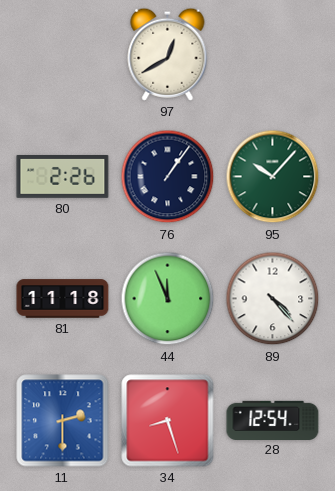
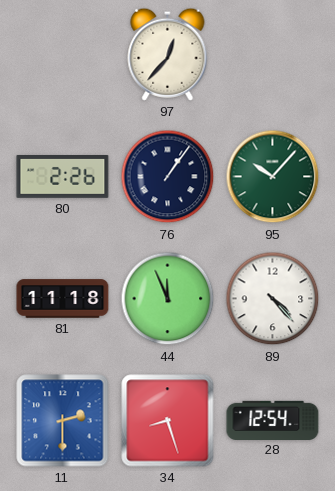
97: 12:40 -> 12:37 (168, 54)
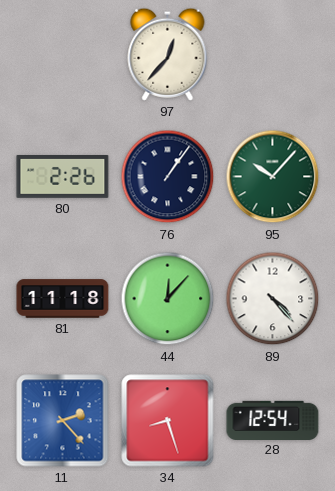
44: 11:56 -> 12:07 (168, 299)
11: 2:30 -> 2:23 (63, 421)
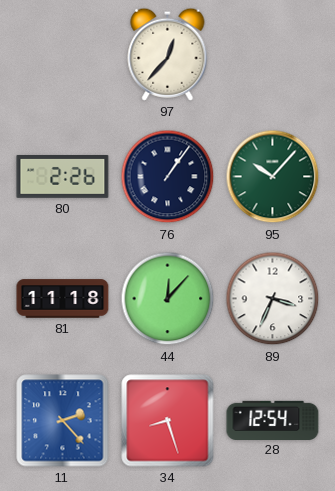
89: 4:23 -> 3:34 (273, 299)
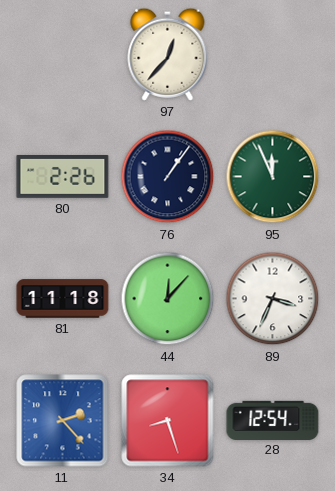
95: 10:07 -> 11:56 (273, 177)
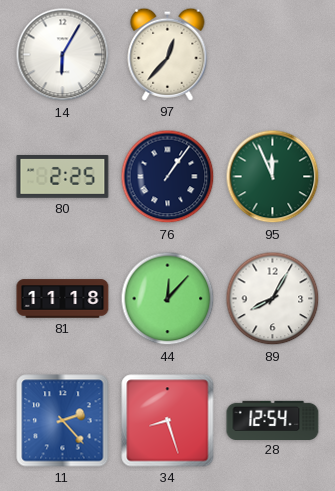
14: none -> 6:05 (63, 55)
80: 2:26 -> 2:25 (63, 177)
89: 3:34 -> 8:05 (273, 299)
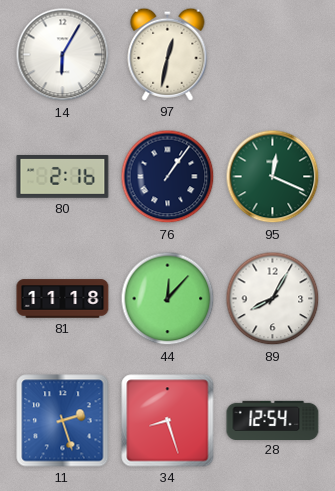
97: 12:37 -> 12:32 (168, 54)
80: 2:25 -> 2:16 (63, 177)
95: 11:56 -> 12:19 (273, 177)
11: 2:23 -> 2:27 (63, 421)
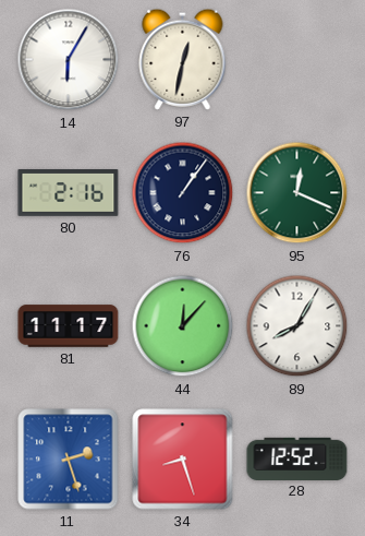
81: 11:18 -> 11:17 (69, 326)
28: 12:54 -> 12:52 (297, 458)
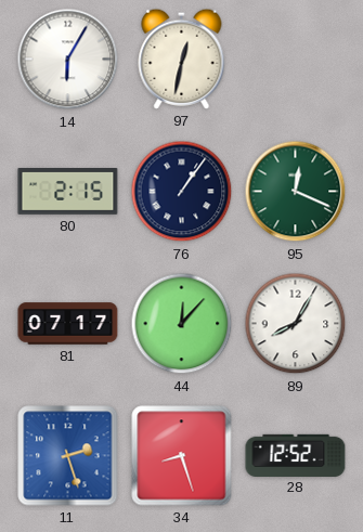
80: 2:16 -> 2:15 (68, 192)
81: 11:17 -> 07:17 (68, 324)
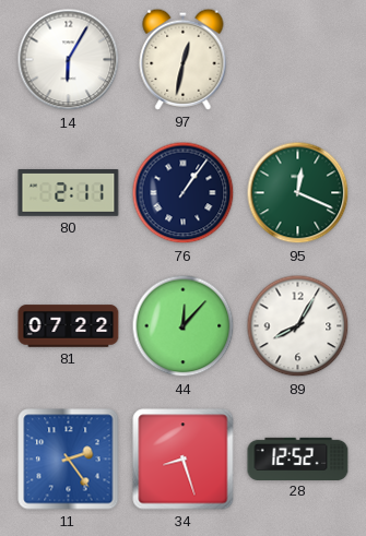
80: 2:15 -> 2:11 (69, 193)
81: 07:17 -> 07:22 (69, 326)
11: 2:27 -> 2:24 (69, 460)
